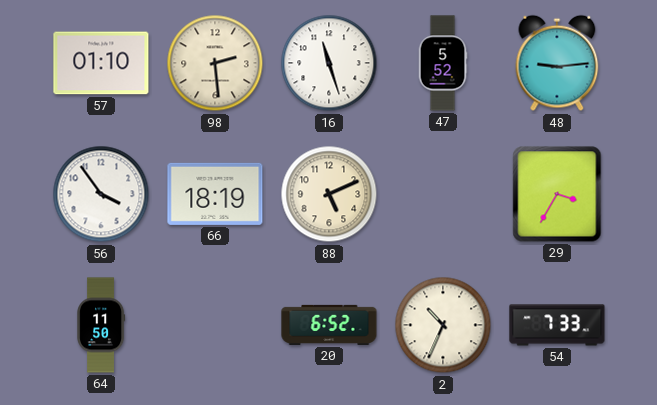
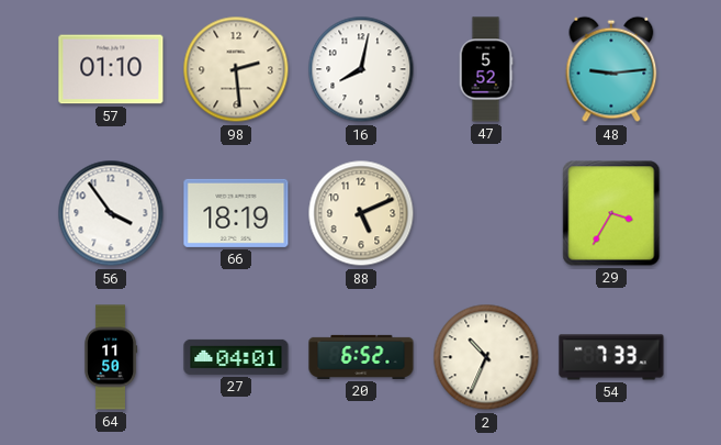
16: 11:27 -> 8:02 (361, 69)
27: none -> 04:01 (236, 357)
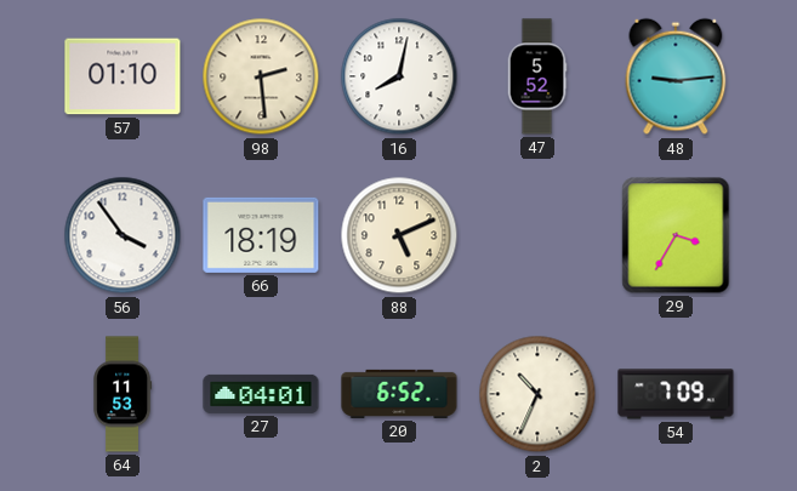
64: 11:50 -> 11:53 (123, 394)
54: 7:33 -> 7:09 (676, 394)
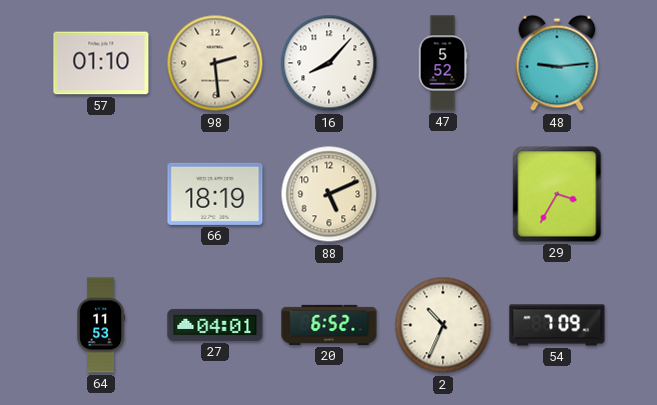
16: 8:02 -> 8:07 (329, 63)
56: 3:54 -> none (123, 235)
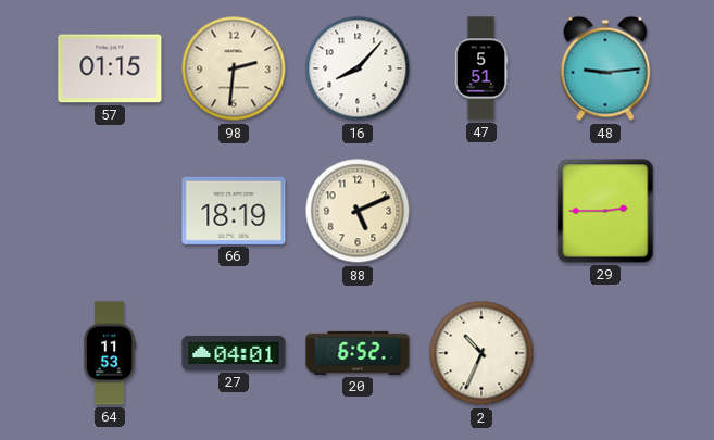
57: 01:10 -> 01:15 (110, 68)
98: 2:29 -> 2:31 (234, 68)
47: 5:52 -> 5:51 (481, 68)
29: 3:35 -> 2:45 (605, 211)
54: 7:09 -> none (557, 325)
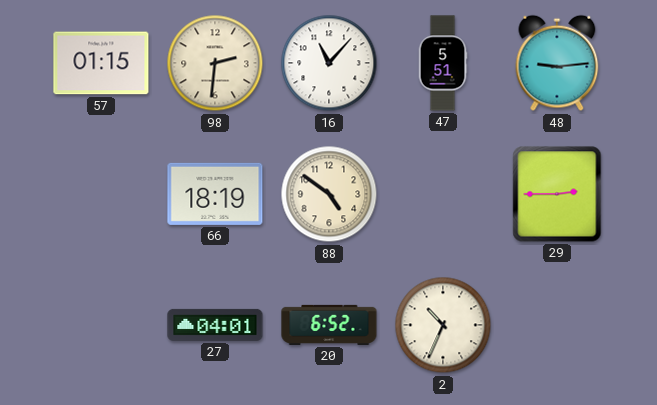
16: 8:07 -> 11:07 (329, 63)
88: 5:11 -> 4:51 (329, 194)
64: 11:53 -> none (110, 353)
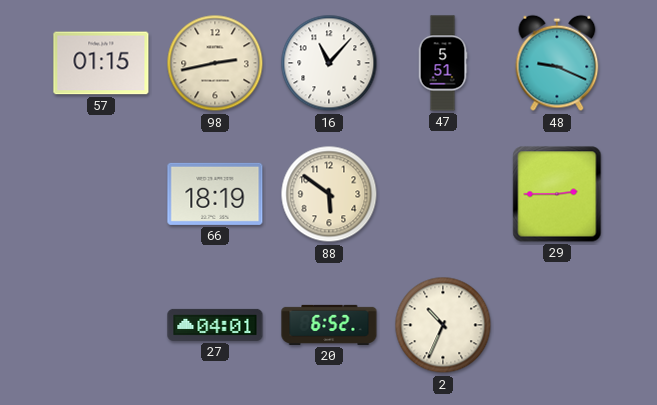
98: 2:31 -> 2:43 (215, 63)
48: 9:14 -> 9:19 (557, 63)
88: 4:51 -> 5:51 (329, 194)
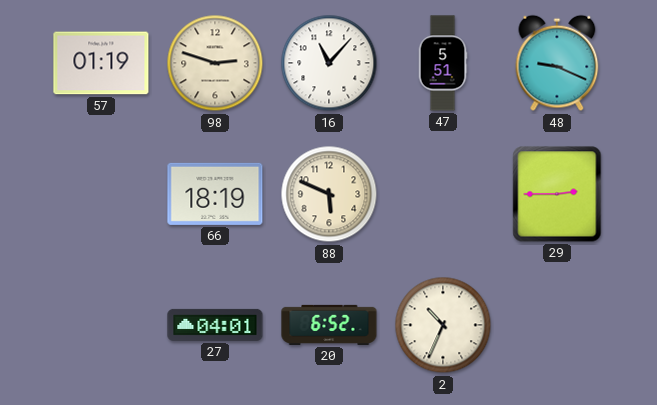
57: 01:15 -> 01:19 (101, 63)
98: 2:43 -> 2:48 (215, 63)
88: 5:51 -> 5:49 (329, 194)
